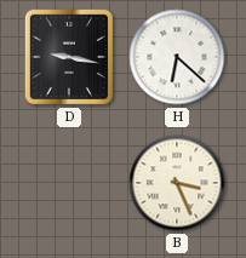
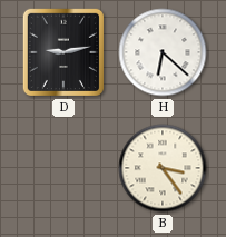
D: 9:17 -> 9:13 (63, 52)
B: 3:26 -> 3:24 (163, 168)
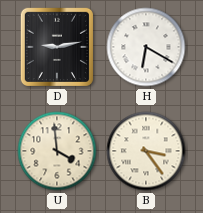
H: 6:22 -> 6:20 (146, 47)
U: none -> 3:59 (57, 151)
